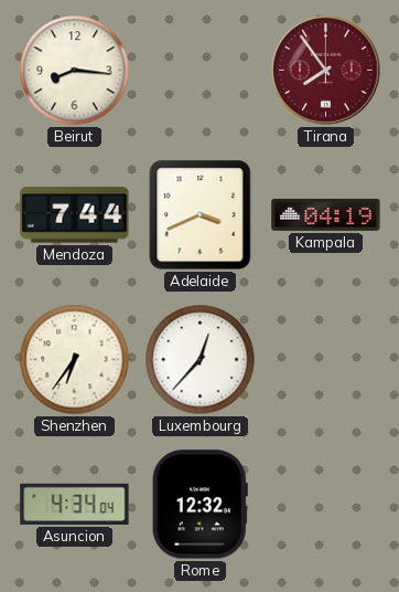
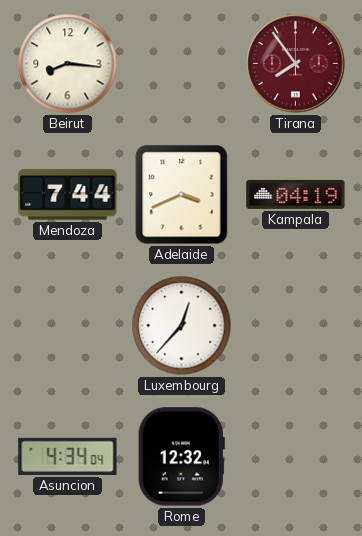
Shenzhen: 6:36 -> none (75, 360)
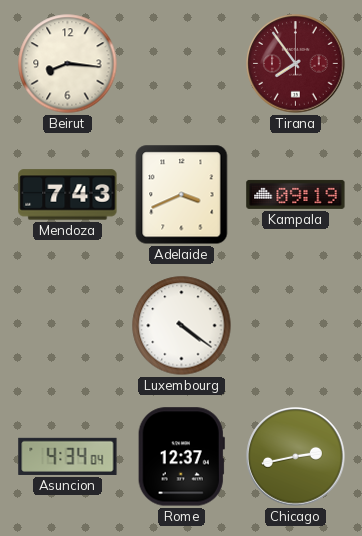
Mendoza: 7:44 -> 7:43 (68, 195)
Kampala: 04:19 -> 09:19 (296, 194)
Luxembourg: 12:37 -> 4:21 (182, 326)
Rome: 12:32 -> 12:37 (181, 457)
Chicago: none -> 2:43 (296, 457)
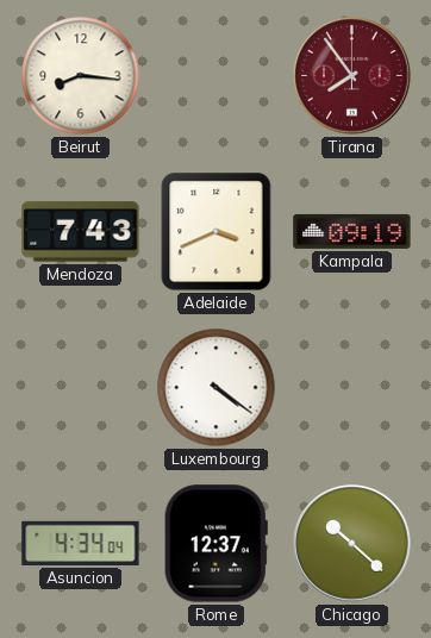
Chicago: 2:43 -> 10:22 (352, 544)
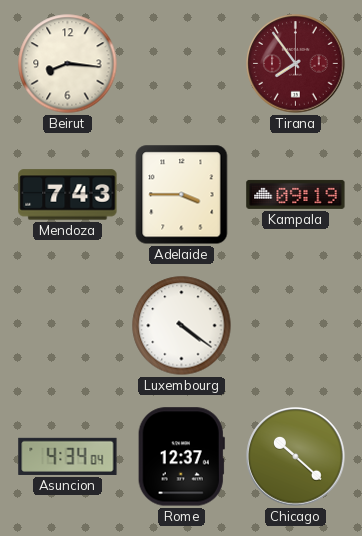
Adelaide: 3:41 -> 3:45 (182, 195)
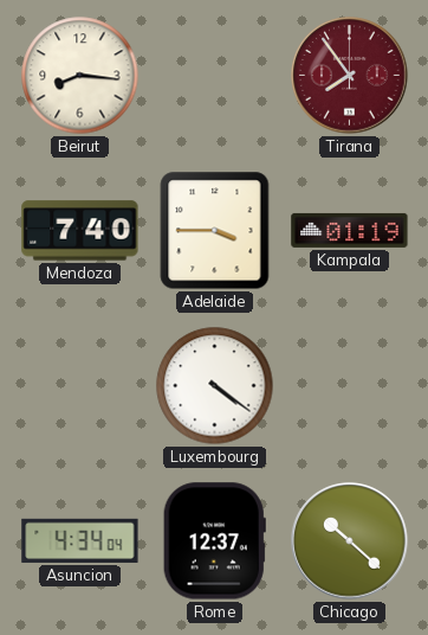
Mendoza: 7:43 -> 7:40 (80, 231)
Kampala: 09:19 -> 01:19 (350, 230)
